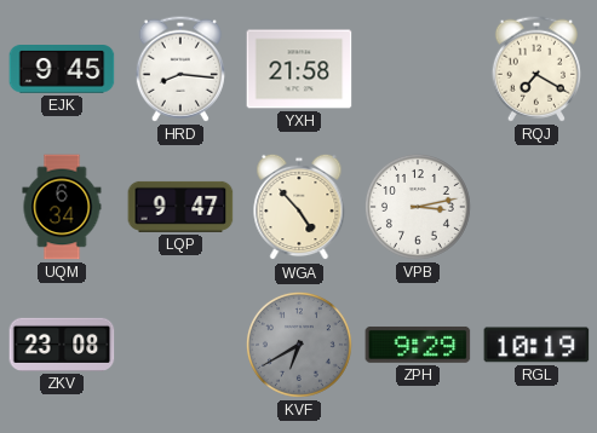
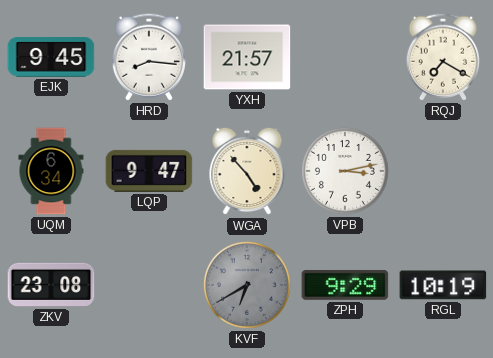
YXH: 21:58 -> 21:57 (247, 57)
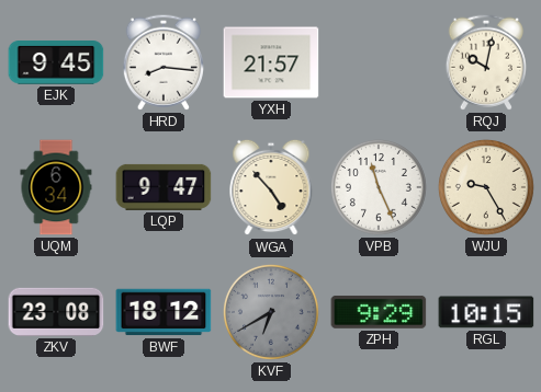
RQJ: 7:20 -> 10:02 (486, 62)
VPB: 3:13 -> 11:26 (379, 187)
WJU: none -> 9:25 (486, 187)
BWF: none -> 18:12 (164, 312)
RGL: 10:19 -> 10:15 (486, 312)
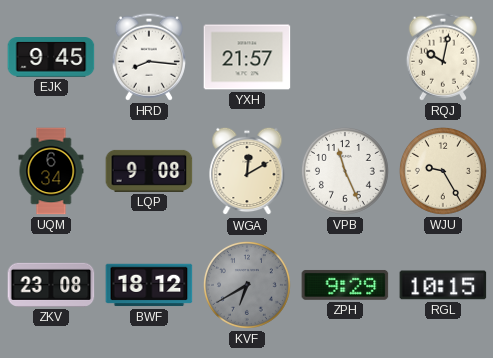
LQP: 9:47 -> 9:08 (149, 171)
WGA: 4:53 -> 12:10 (247, 171)
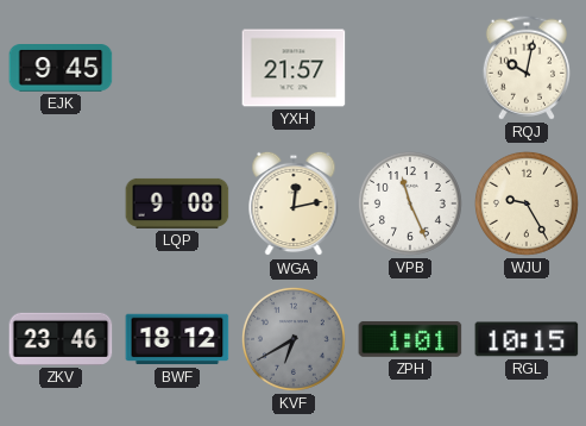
HRD: 8:16 -> none (149, 57)
UQM: 6:34 -> none (51, 171)
WGA: 12:10 -> 12:13 (294, 203)
ZKV: 23:08 -> 23:46 (61, 339)
ZPH: 9:29 -> 1:01 (410, 339)
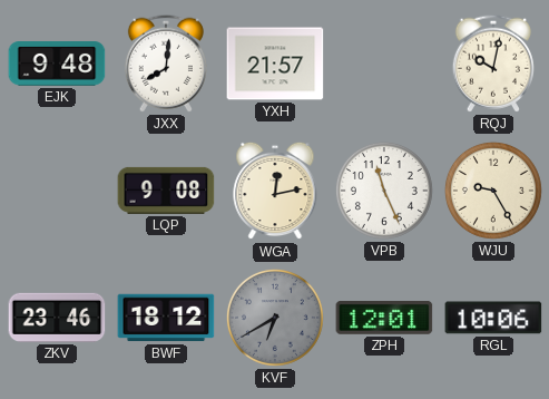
EJK: 9:45 -> 9:48 (57, 65)
JXX: none -> 8:01 (166, 64)
ZPH: 1:01 -> 12:01 (384, 318)
RGL: 10:15 -> 10:06 (493, 318)
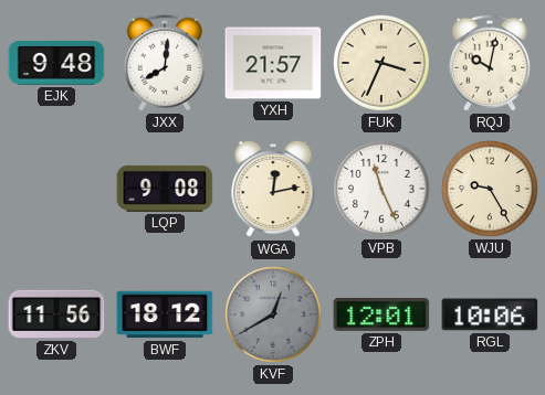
FUK: none -> 3:34 (381, 63)
ZKV: 23:46 -> 11:56 (56, 314)
KVF: 6:40 -> 12:40 (273, 314)
